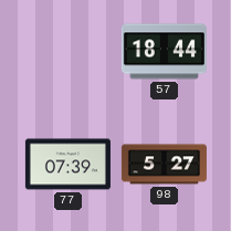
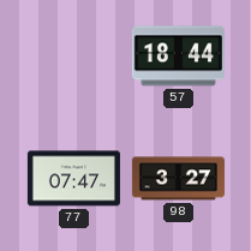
77: 07:39 -> 07:47 (73, 179)
98: 5:27 -> 3:27 (178, 179)
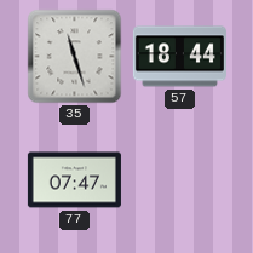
35: none -> 11:27 (75, 57)
98: 3:27 -> none (178, 179)
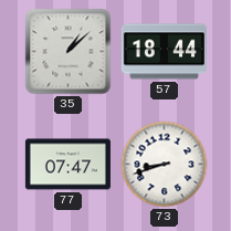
35: 11:27 -> 1:08 (69, 52)
73: none -> 8:42 (165, 165)
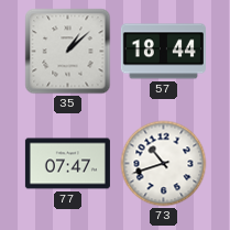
73: 8:42 -> 10:42 (164, 164)
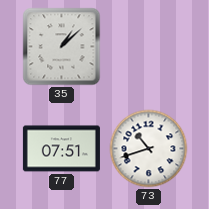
57: 18:44 -> none (163, 52)
77: 07:47 -> 07:51 (61, 149)
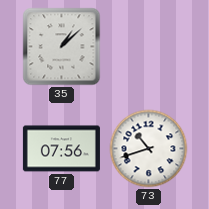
77: 07:51 -> 07:56 (61, 149)
